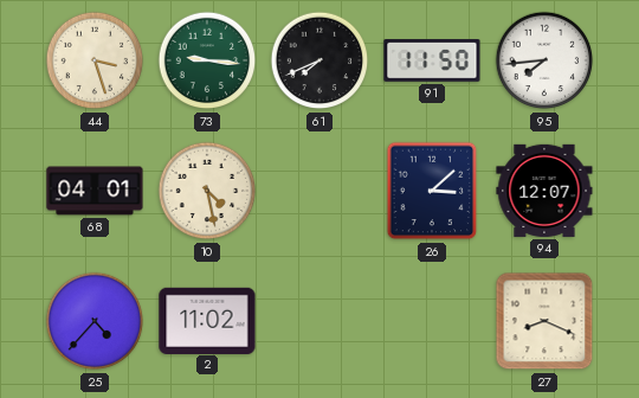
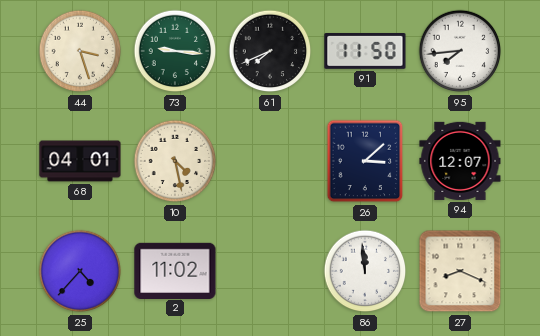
86: none -> 11:59 (365, 271)
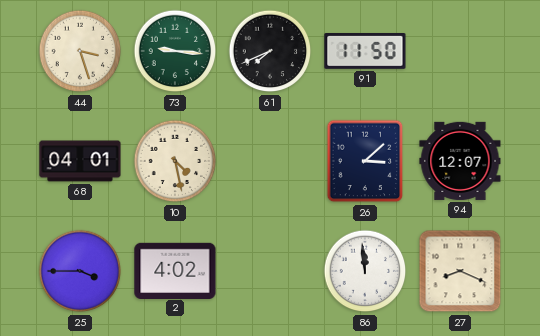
95: 7:44 -> none (460, 51)
25: 4:37 -> 3:45 (80, 271)
2: 11:02 -> 4:02 (175, 270)
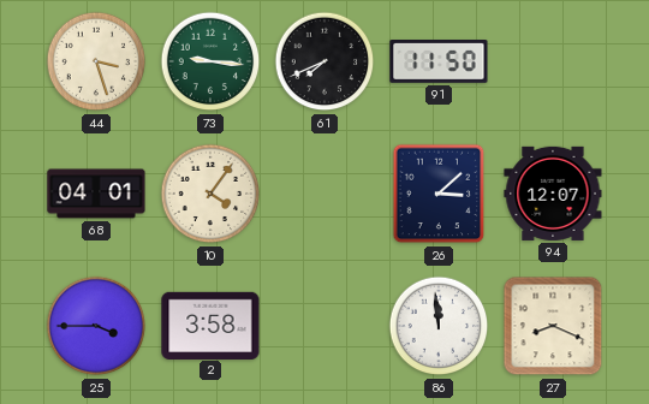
10: 4:28 -> 4:06 (210, 194)
2: 4:02 -> 3:58 (210, 325)
